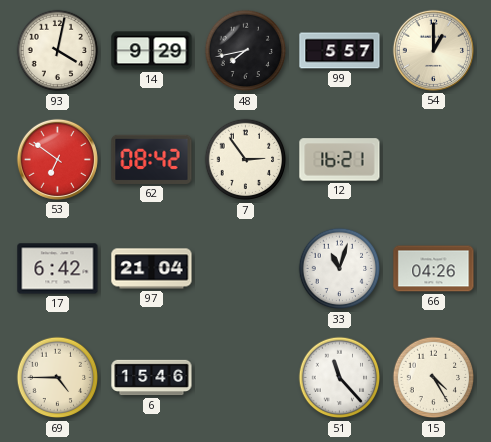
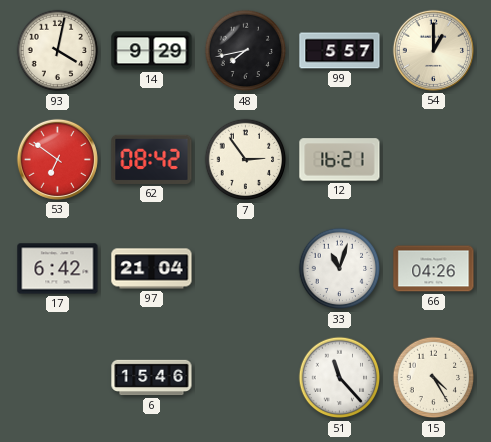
69: 4:45 -> none (58, 378)
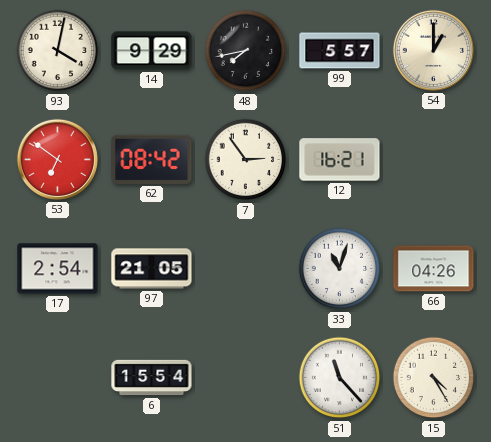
17: 6:42 -> 2:54 (58, 269)
97: 21:04 -> 21:05 (152, 269)
6: 15:46 -> 15:54 (152, 378)
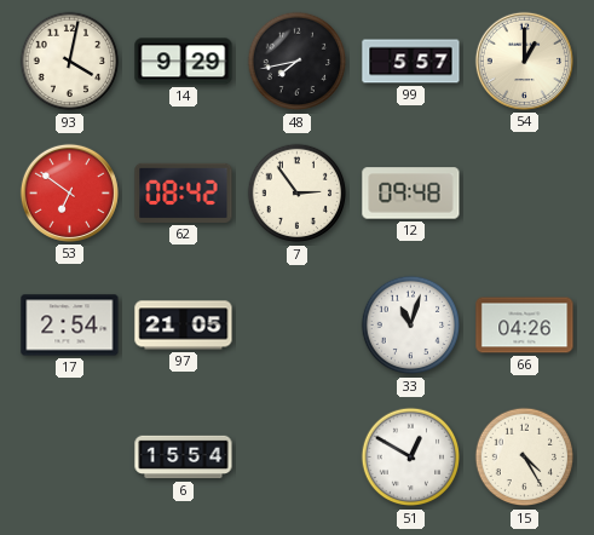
12: 16:21 -> 09:48 (411, 194)
51: 11:23 -> 12:50 (411, 458)
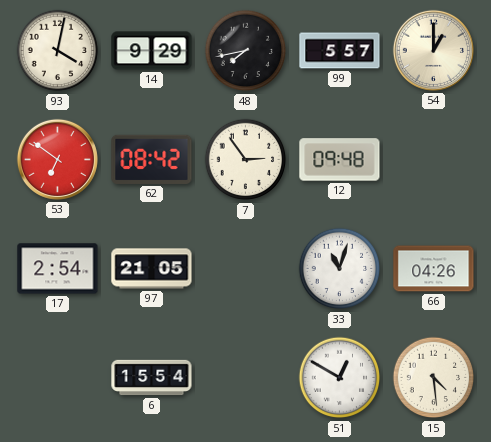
15: 4:25 -> 4:29 (434, 378)
